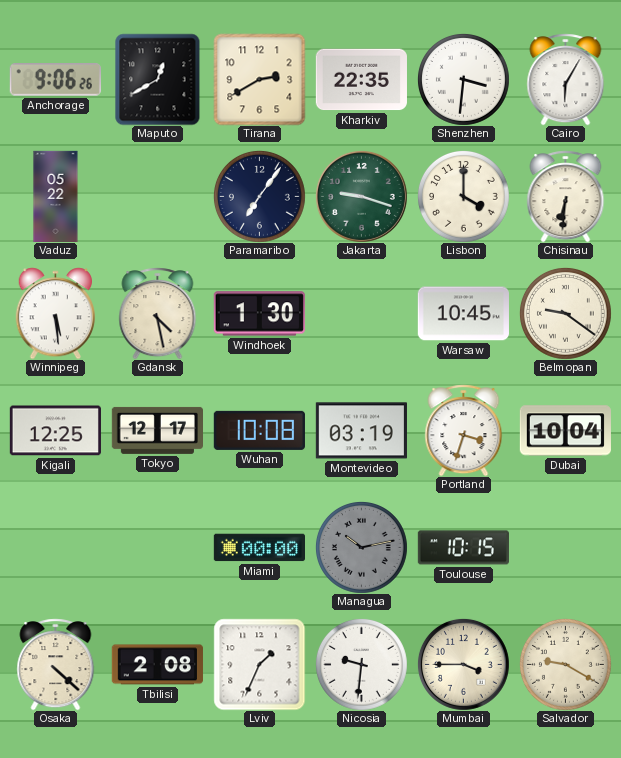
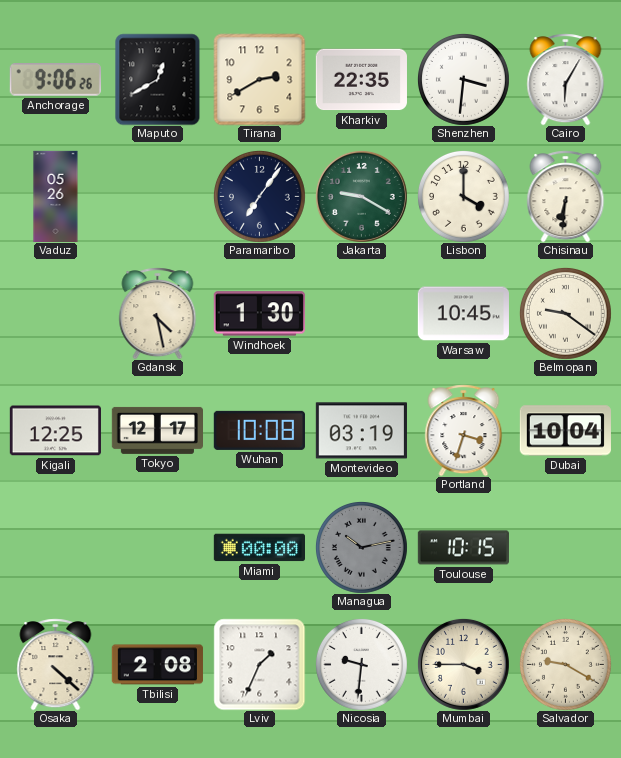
Vaduz: 05:22 -> 05:26 (56, 196)
Jakarta: 9:18 -> 9:20 (361, 196)
Winnipeg: 5:29 -> none (56, 313)
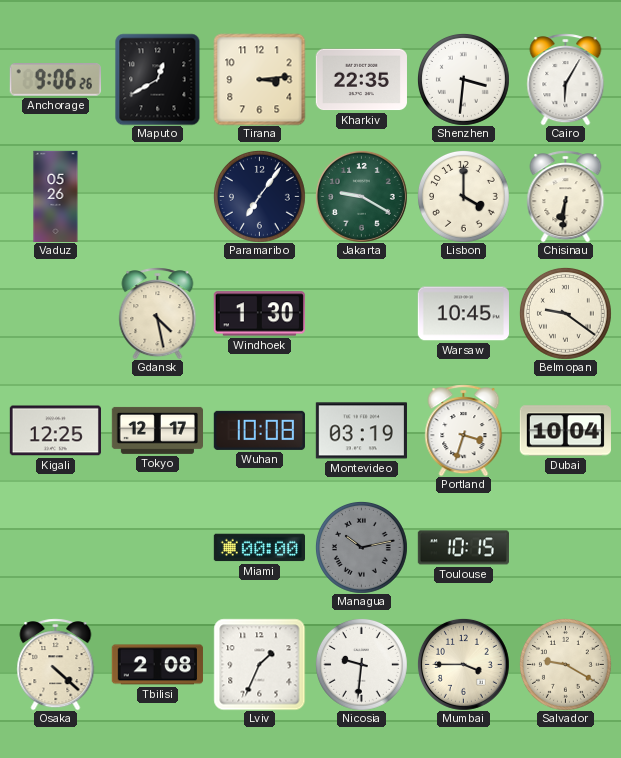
Tirana: 2:40 -> 3:14 (259, 79)
